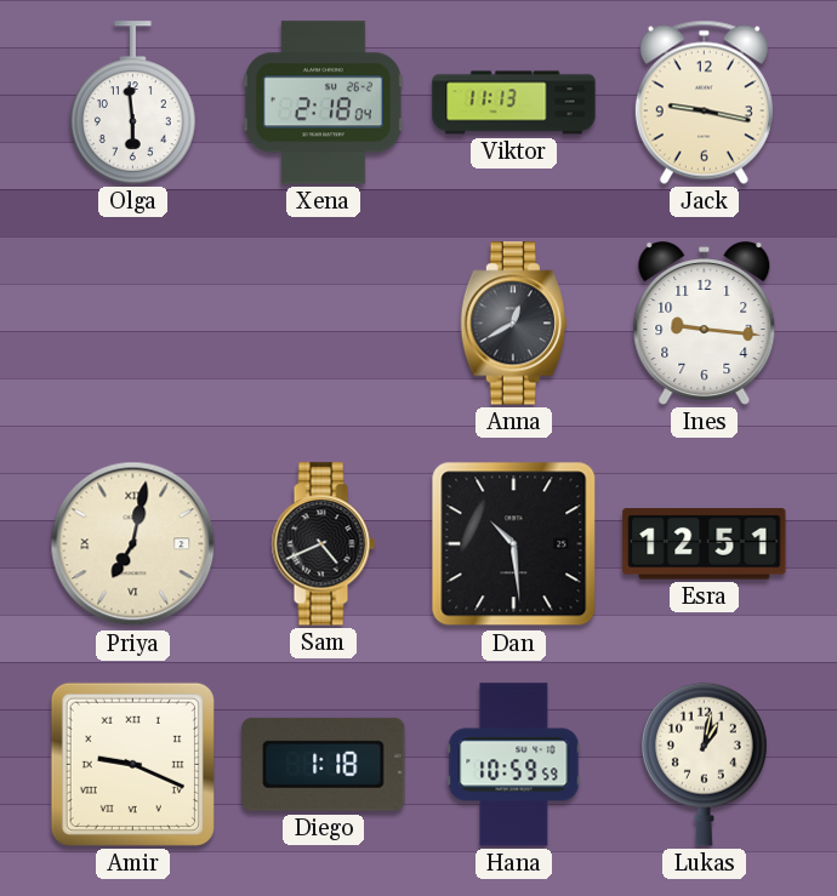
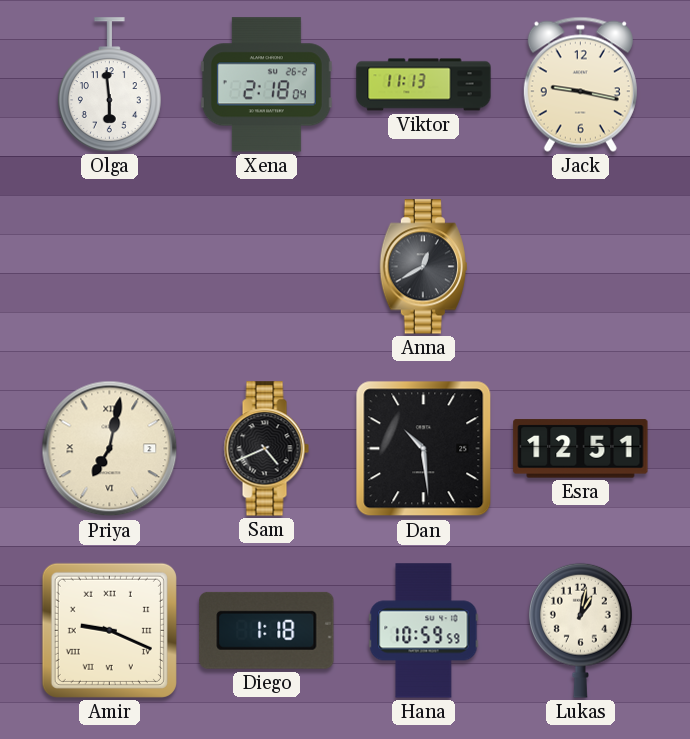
Ines: 9:16 -> none (705, 324)
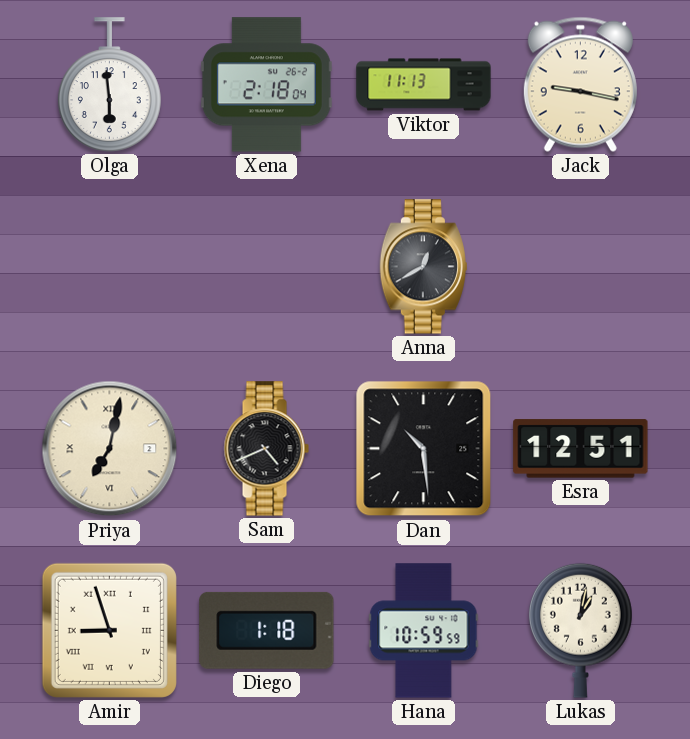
Amir: 9:19 -> 8:57 (109, 630)
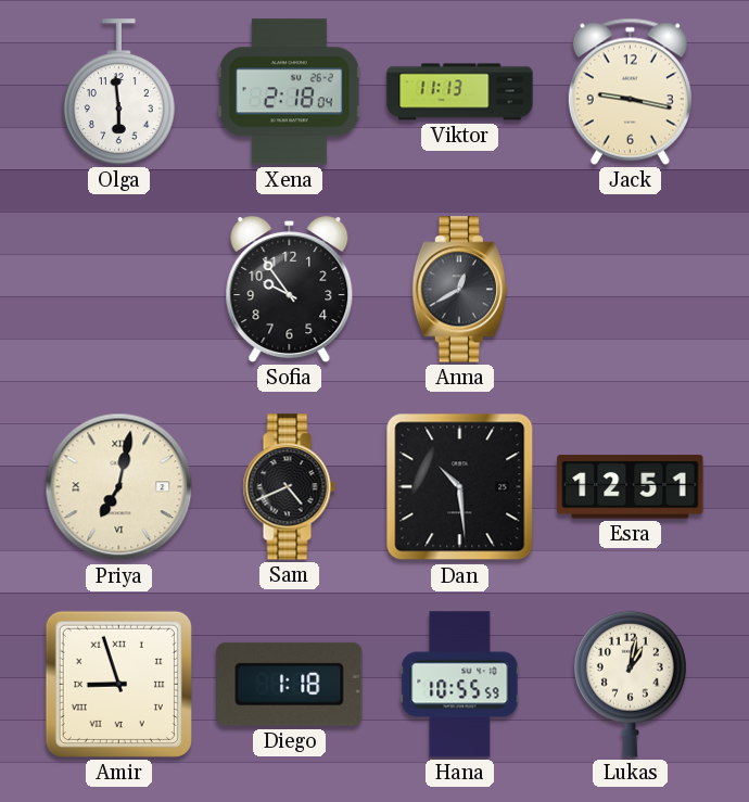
Sofia: none -> 9:54 (290, 290)
Hana: 10:59 -> 10:55 (460, 685)
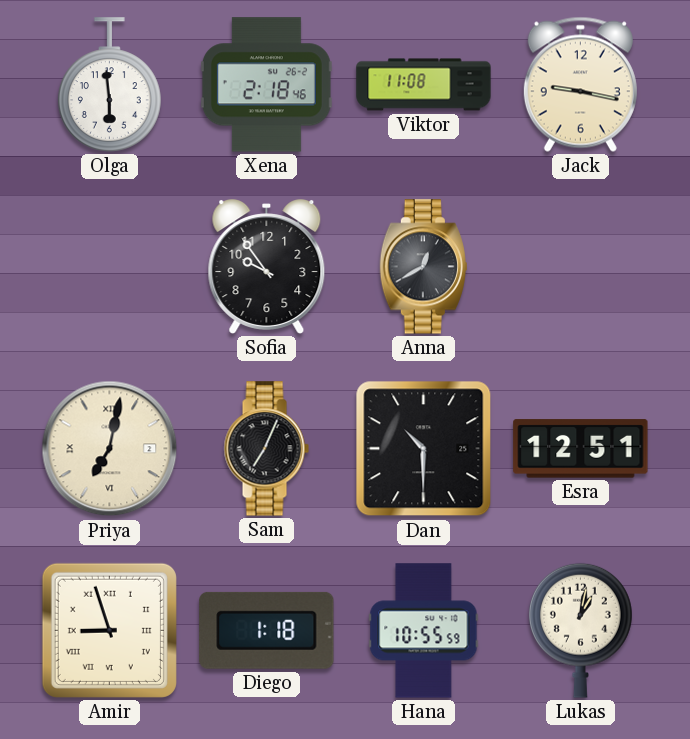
Xena: 2:18:04 -> 2:18:46 (266, 85)
Viktor: 11:13 -> 11:08 (424, 85)
Sam: 4:41 -> 7:04 (266, 449)
Dan: 10:29 -> 10:30 (424, 449)
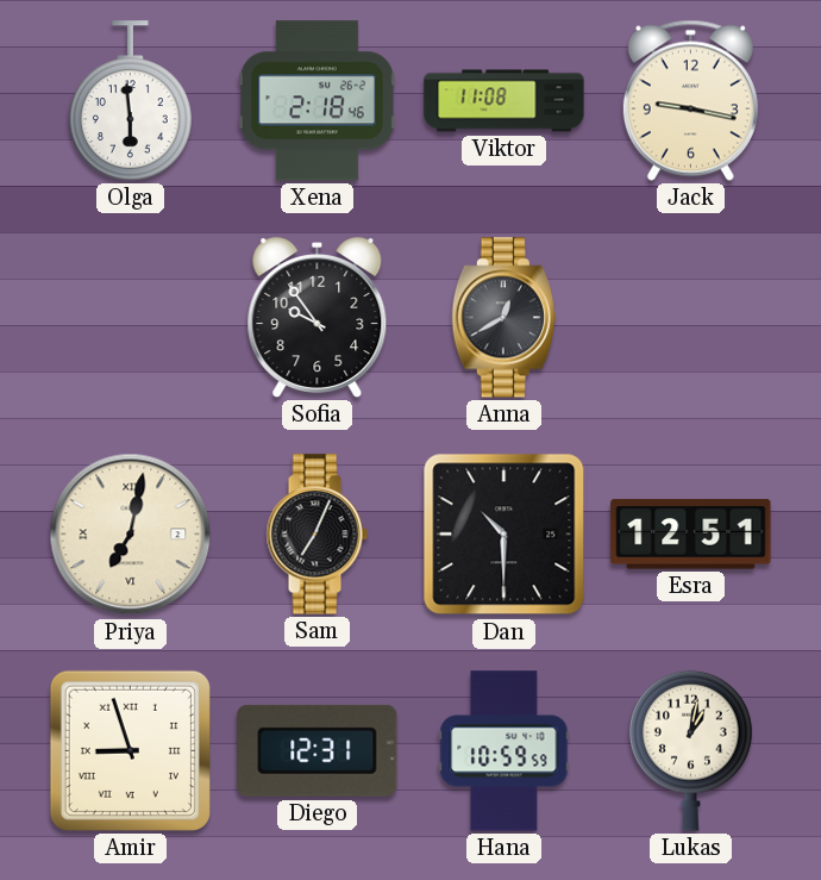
Diego: 1:18 -> 12:31 (318, 750)
Hana: 10:55 -> 10:59 (504, 751)
